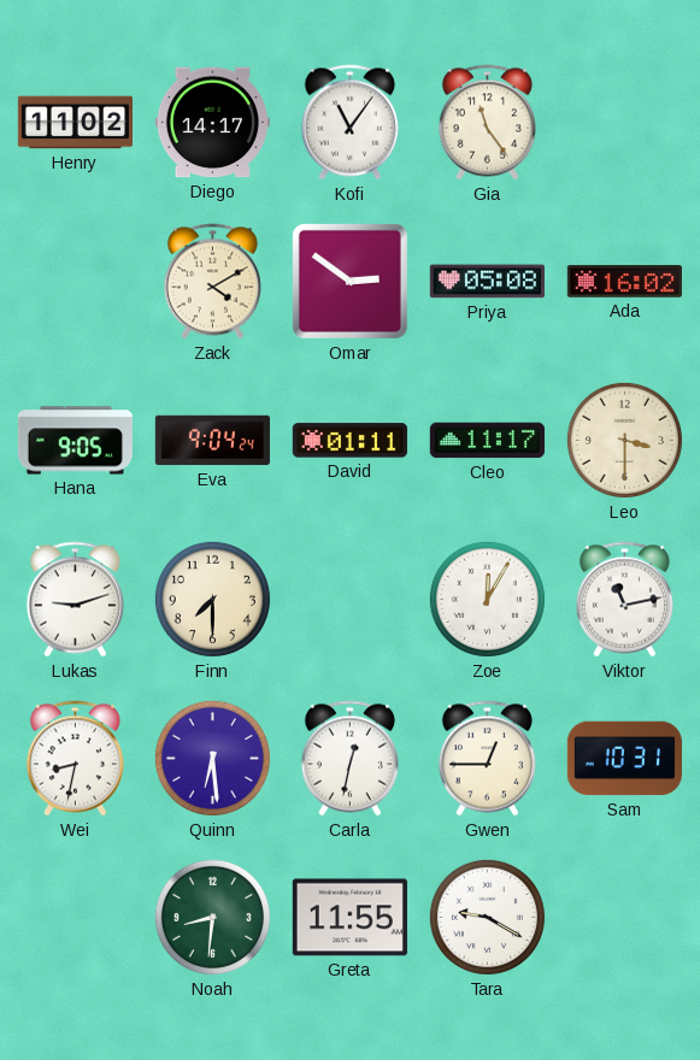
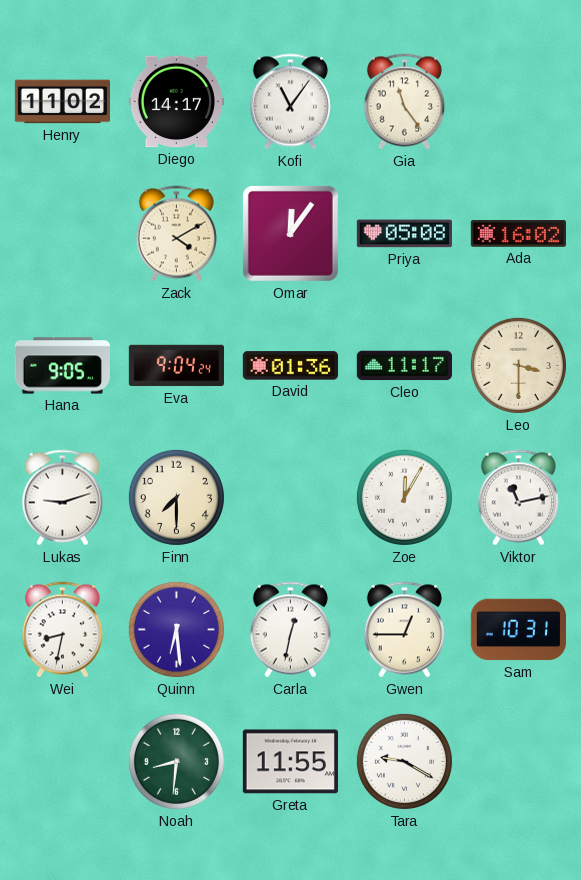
Omar: 2:51 -> 12:06 (290, 233)
David: 01:11 -> 01:36 (290, 366)
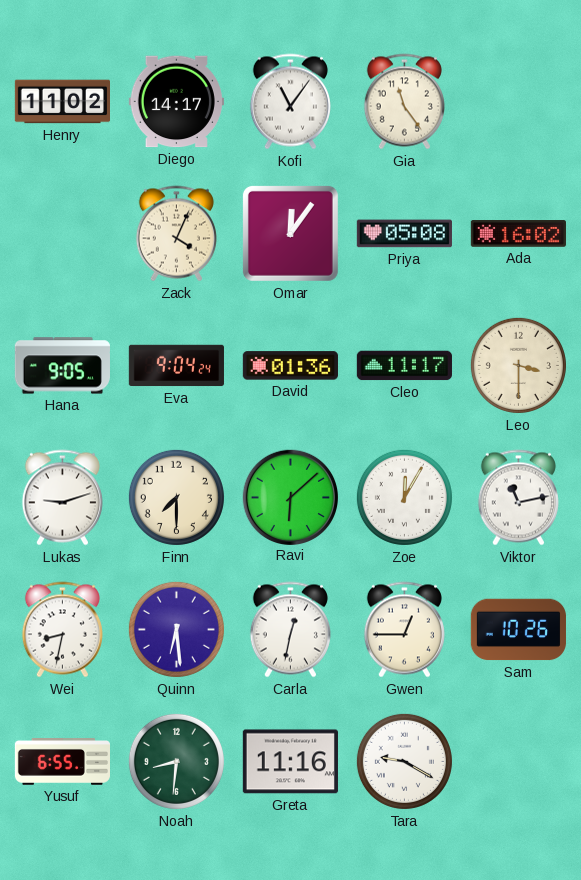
Zack: 4:10 -> 4:04 (176, 234)
Ravi: none -> 6:08 (290, 497)
Sam: 10:31 -> 10:26 (518, 630)
Yusuf: none -> 6:55 (62, 762)
Greta: 11:55 -> 11:16 (290, 762)
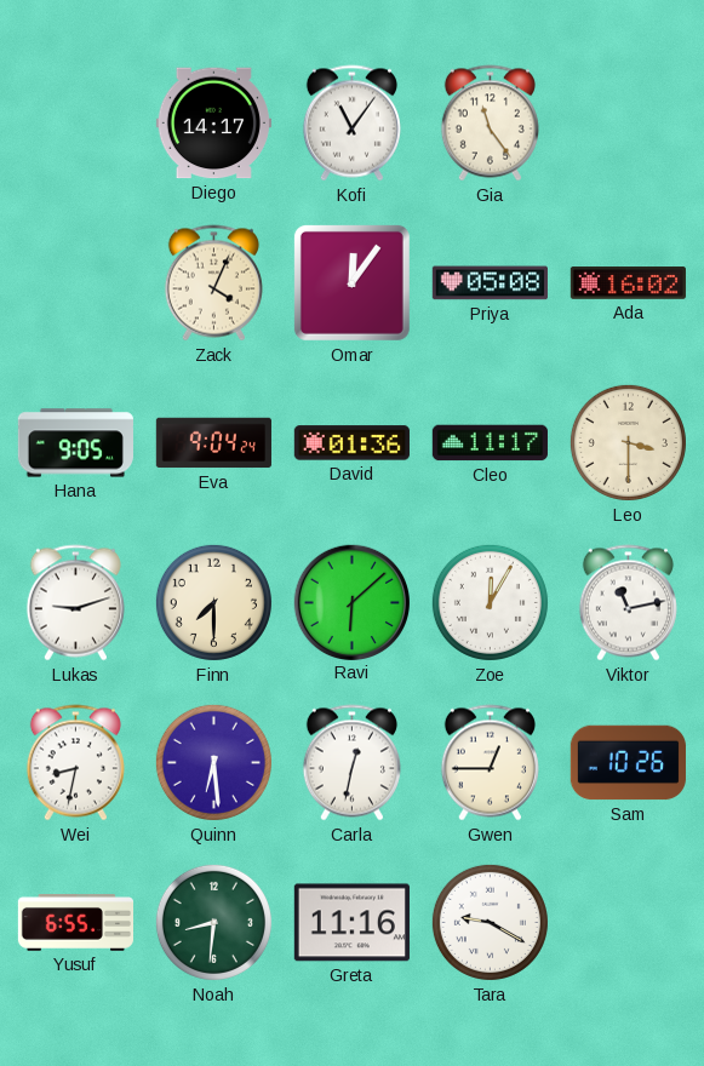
Henry: 11:02 -> none (62, 102)
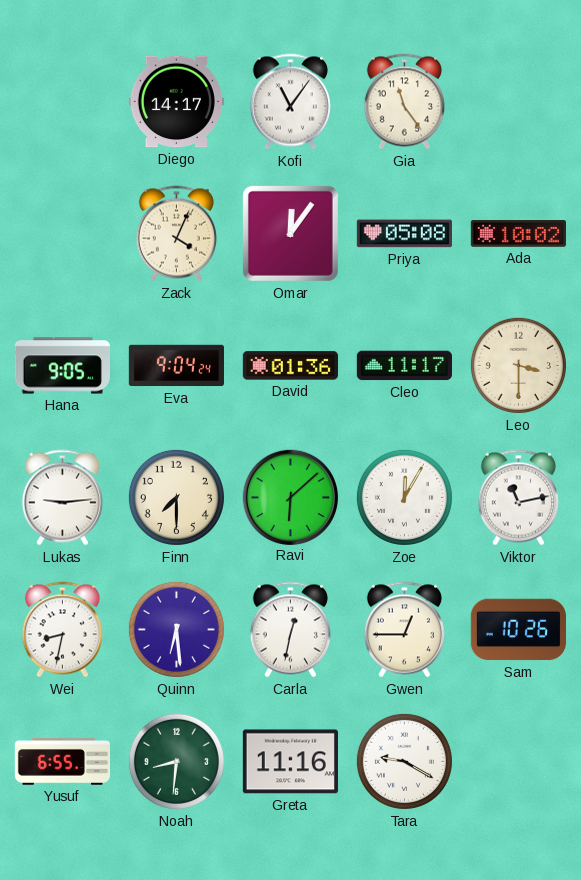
Ada: 16:02 -> 10:02 (518, 234)
Lukas: 9:12 -> 9:14 (62, 498)
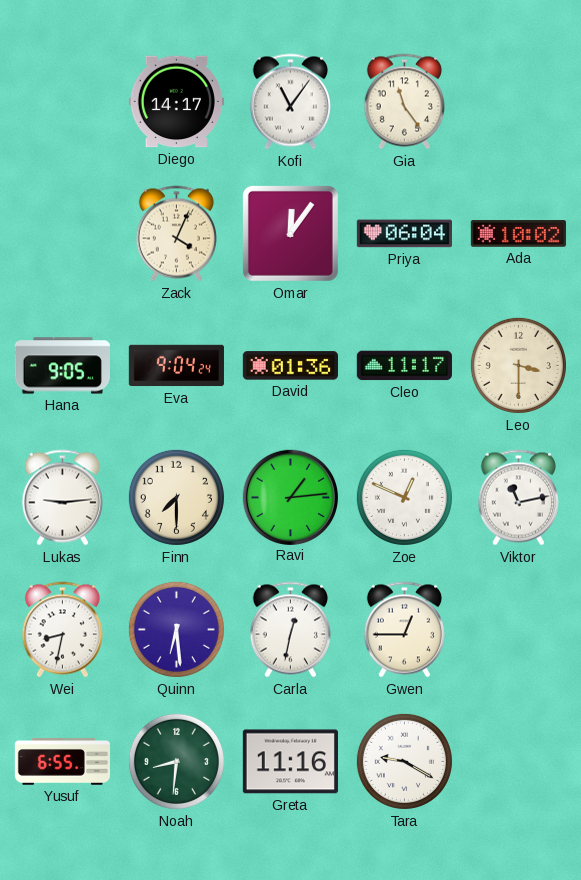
Priya: 05:08 -> 06:04 (404, 234)
Ravi: 6:08 -> 1:14 (290, 497)
Zoe: 12:05 -> 12:49 (404, 497)
Sam: 10:26 -> none (518, 630)
